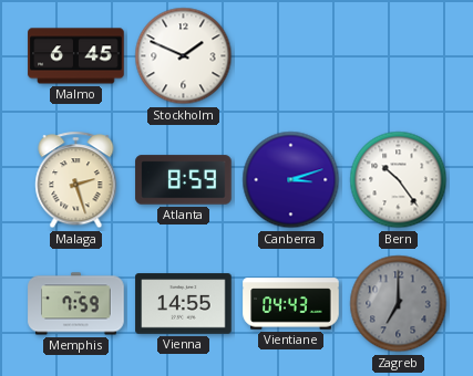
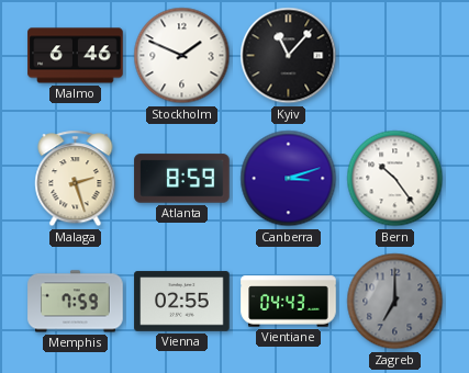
Malmo: 6:45 -> 6:46 (76, 56)
Kyiv: none -> 11:07 (289, 56)
Vienna: 14:55 -> 02:55 (182, 302)
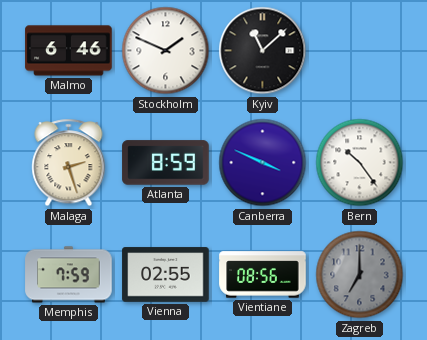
Kyiv: 11:07 -> 11:08 (263, 51)
Canberra: 3:12 -> 3:49 (263, 163)
Vientiane: 04:43 -> 08:56 (263, 275)
